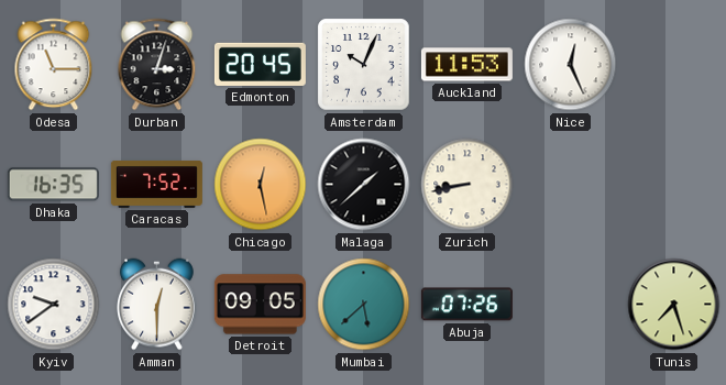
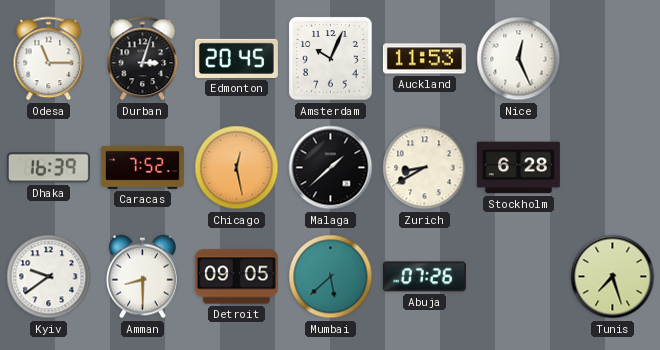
Dhaka: 16:35 -> 16:39 (48, 168)
Zurich: 8:43 -> 8:40 (425, 168)
Stockholm: none -> 6:28 (518, 168)
Amman: 12:30 -> 8:30 (143, 277)
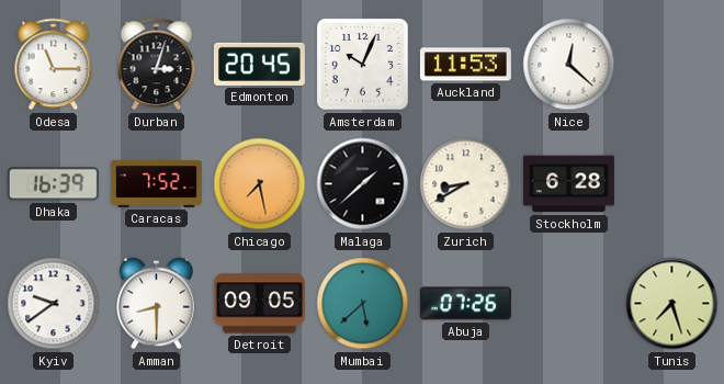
Nice: 12:26 -> 12:22 (569, 65)
Chicago: 12:28 -> 7:28 (260, 184)
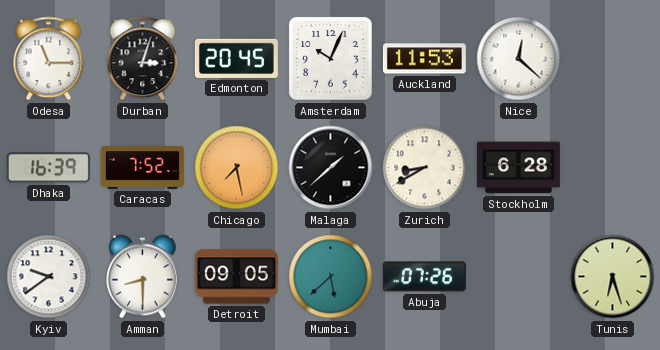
Tunis: 7:27 -> 6:27 (613, 277)
